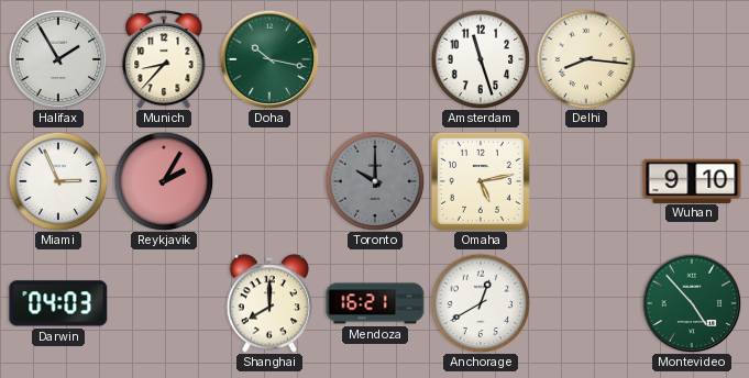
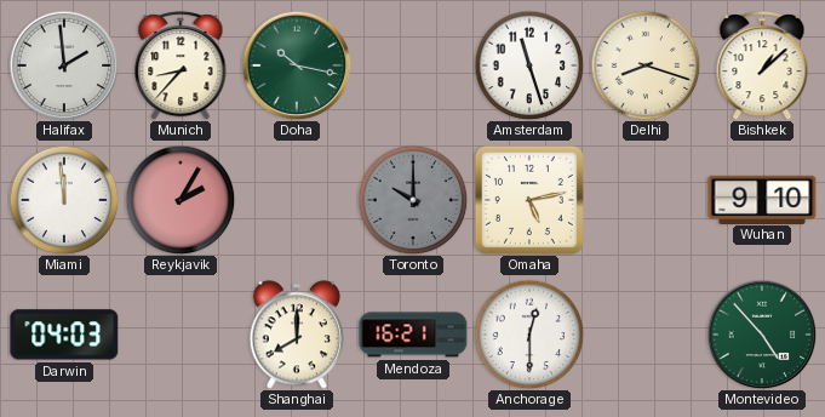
Halifax: 1:55 -> 1:59 (64, 65)
Delhi: 8:16 -> 8:18 (646, 65)
Bishkek: none -> 1:08 (762, 65)
Miami: 2:56 -> 11:59 (64, 200)
Anchorage: 12:40 -> 12:30 (529, 335)
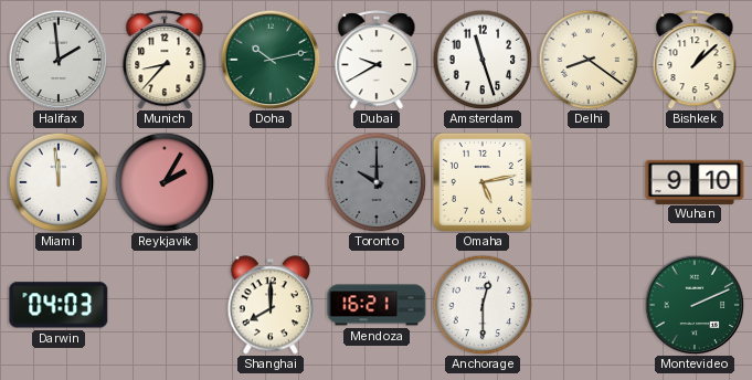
Doha: 10:17 -> 10:13 (271, 60)
Dubai: none -> 9:40 (377, 60)
Delhi: 8:18 -> 8:21 (589, 60)
Montevideo: 4:53 -> 2:11 (695, 305)
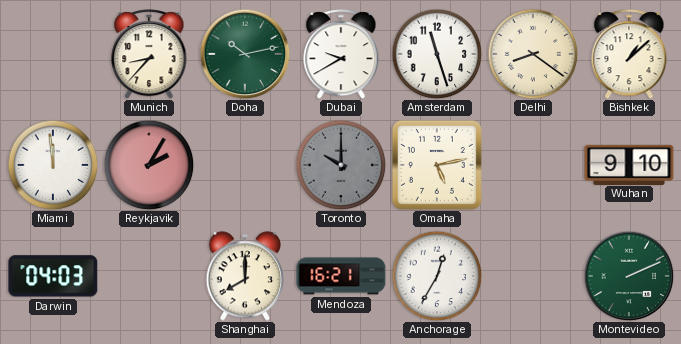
Halifax: 1:59 -> none (59, 60)
Anchorage: 12:30 -> 12:35 (437, 276)
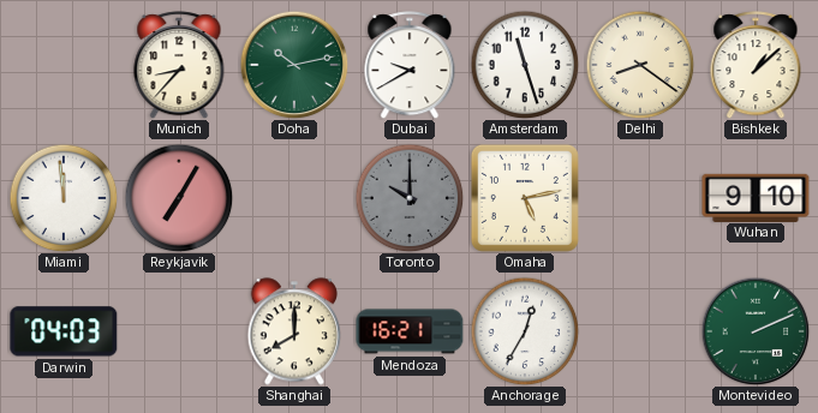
Reykjavik: 2:05 -> 7:05 (179, 198)
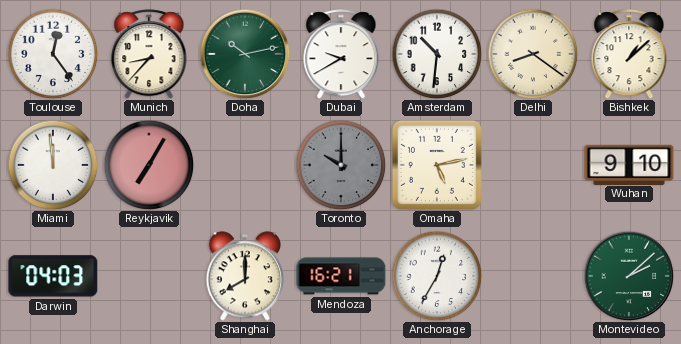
Toulouse: none -> 12:24 (53, 54)
Amsterdam: 11:27 -> 10:31 (437, 54)
Montevideo: 2:11 -> 2:08 (629, 276)
